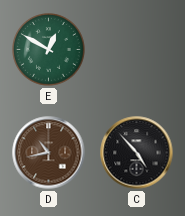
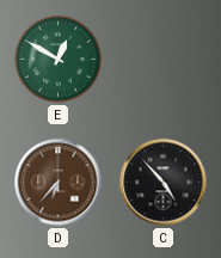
D: 10:43 -> 6:37 (59, 183)
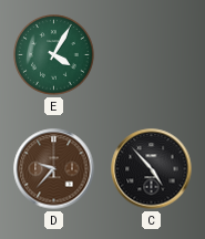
E: 12:50 -> 4:05 (54, 55)
D: 6:37 -> 9:37 (54, 169)
